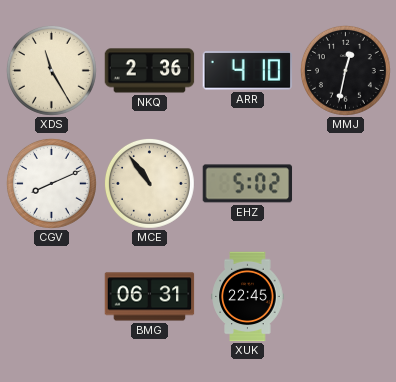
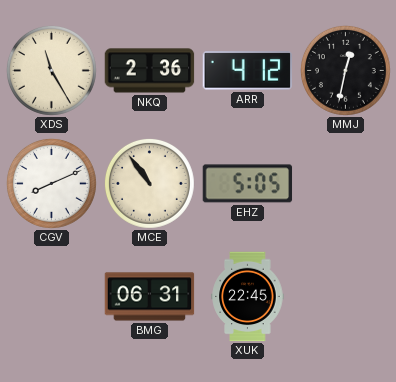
ARR: 4:10 -> 4:12 (247, 71)
EHZ: 5:02 -> 5:05 (248, 184)
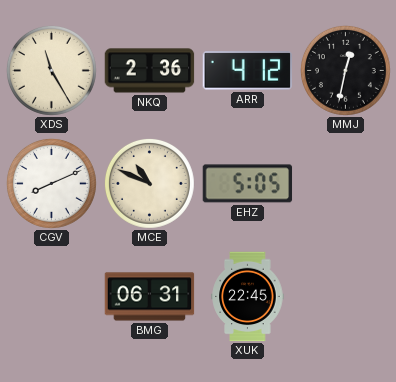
MCE: 10:54 -> 10:49 (149, 183)
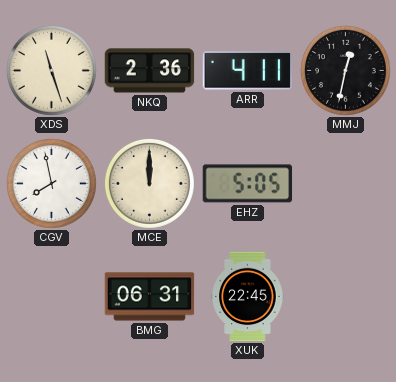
XDS: 11:25 -> 11:27 (51, 70)
ARR: 4:12 -> 4:11 (247, 71)
CGV: 8:11 -> 7:58 (51, 183)
MCE: 10:49 -> 12:00 (149, 183)
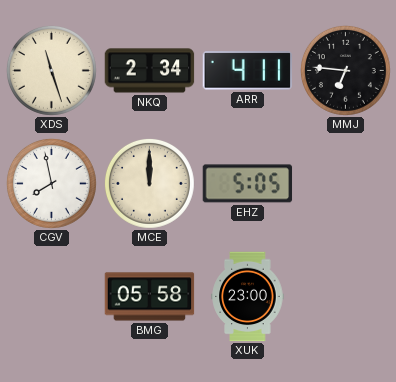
NKQ: 2:36 -> 2:34 (150, 71)
MMJ: 12:32 -> 6:46 (345, 70)
BMG: 06:31 -> 05:58 (150, 297)
XUK: 22:45 -> 23:00 (248, 297)
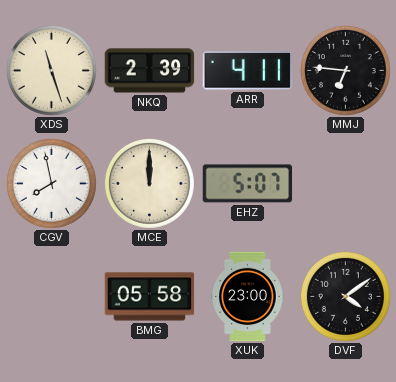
NKQ: 2:34 -> 2:39 (150, 71)
EHZ: 5:05 -> 5:07 (248, 184)
DVF: none -> 4:09 (345, 296)
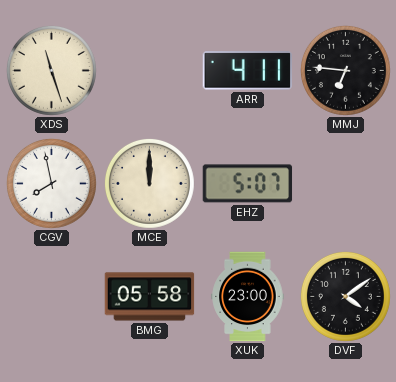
NKQ: 2:39 -> none (150, 71)
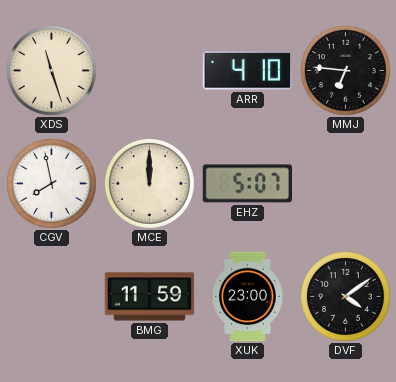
ARR: 4:11 -> 4:10 (247, 71)
BMG: 05:58 -> 11:59 (150, 297)
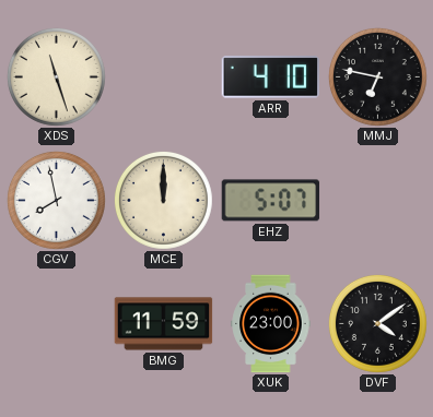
MMJ: 6:46 -> 6:47 (377, 76)
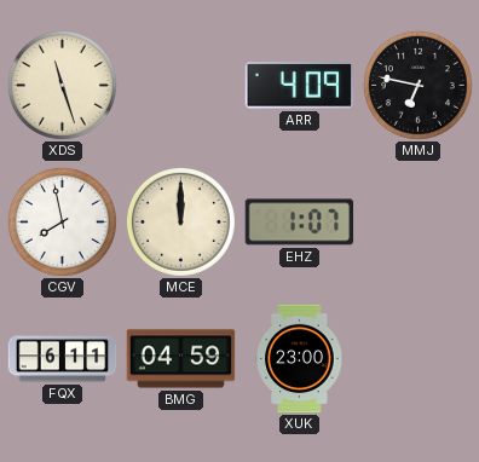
ARR: 4:10 -> 4:09 (299, 86)
EHZ: 5:07 -> 1:07 (300, 223)
FQX: none -> 6:11 (63, 359)
BMG: 11:59 -> 04:59 (181, 359)
DVF: 4:09 -> none (377, 323)
